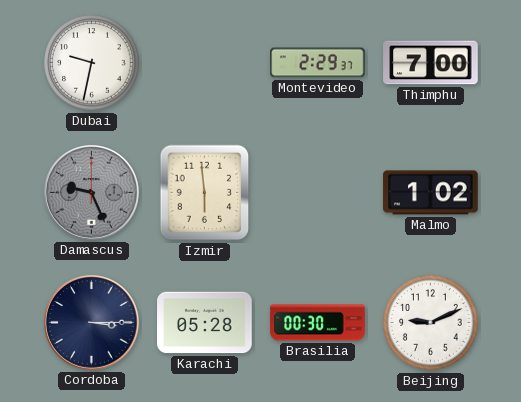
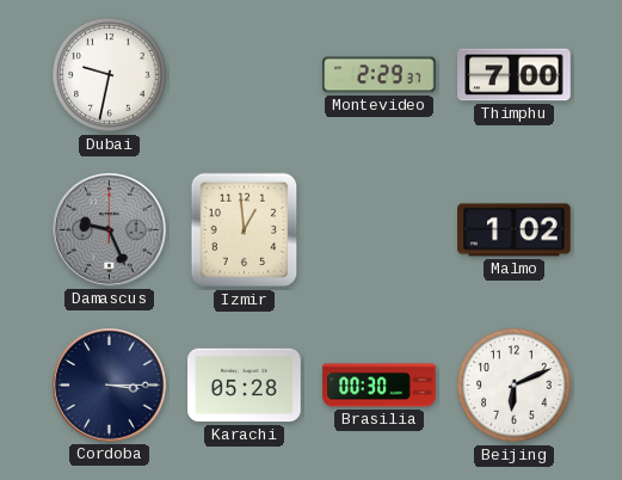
Izmir: 5:59 -> 12:59 (245, 230)
Beijing: 9:11 -> 6:11 (515, 386)
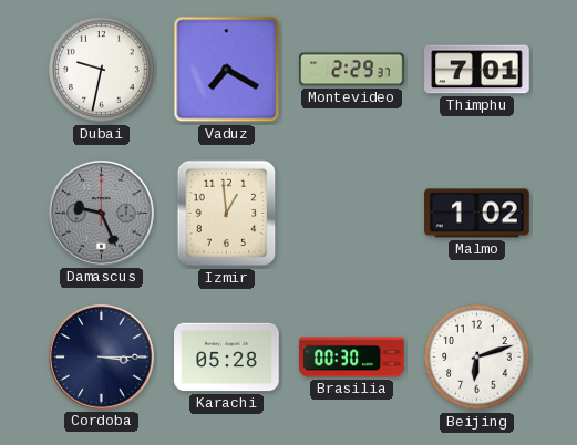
Vaduz: none -> 7:20 (227, 70)
Thimphu: 7:00 -> 7:01 (477, 70)
Beijing: 6:11 -> 6:12 (477, 358)
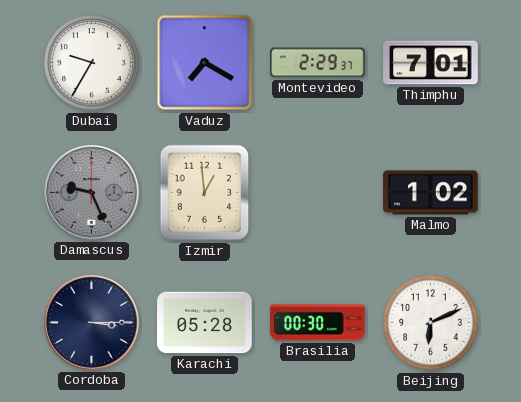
Dubai: 9:32 -> 9:35 (92, 63)
Beijing: 6:12 -> 6:11 (431, 323)
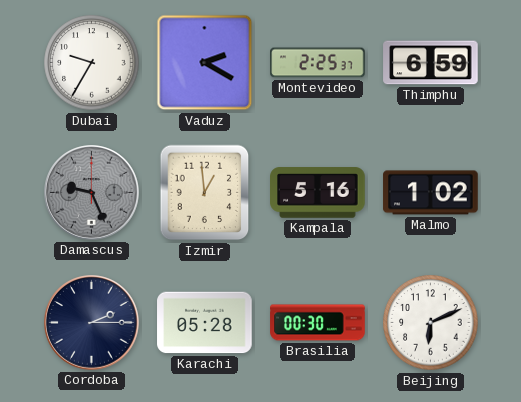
Vaduz: 7:20 -> 2:20 (205, 63)
Montevideo: 2:29 -> 2:25 (318, 63)
Thimphu: 7:01 -> 6:59 (431, 63)
Kampala: none -> 5:16 (318, 193)
Cordoba: 3:15 -> 2:15 (92, 323)
